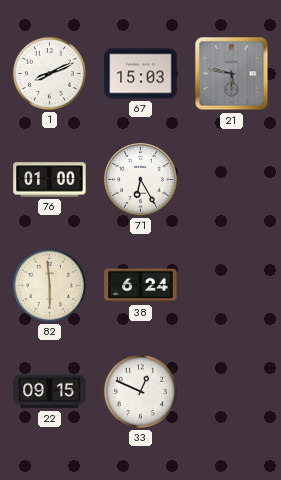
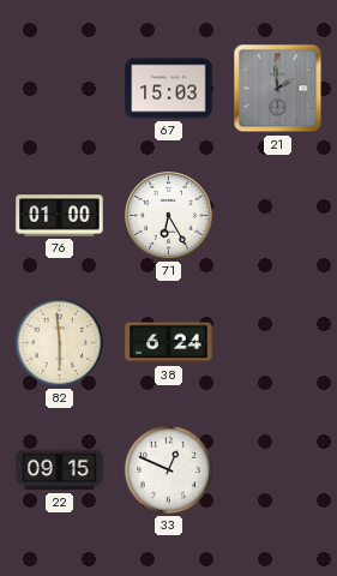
1: 8:11 -> none (49, 73)
21: 5:47 -> 1:59 (278, 89)
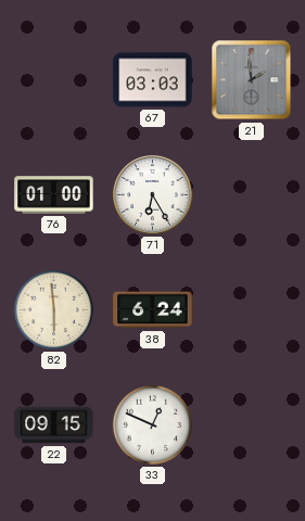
67: 15:03 -> 03:03 (153, 80)
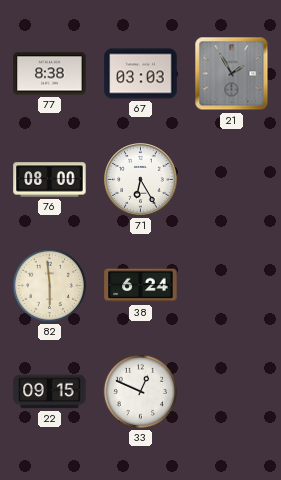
77: none -> 8:38 (50, 74)
21: 1:59 -> 1:55 (232, 74)
76: 01:00 -> 08:00 (50, 180)
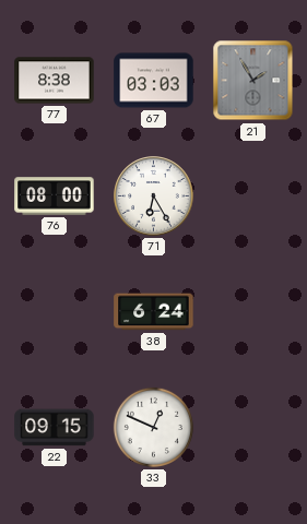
82: 5:59 -> none (49, 285)
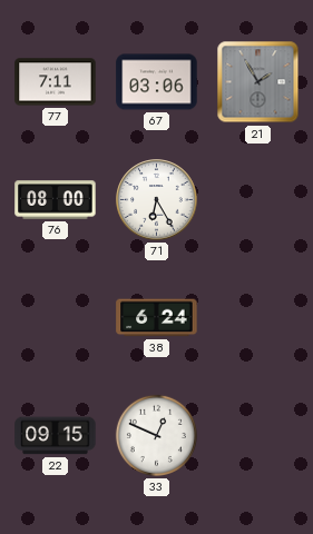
77: 8:38 -> 7:11 (56, 82)
67: 03:03 -> 03:06 (157, 82)
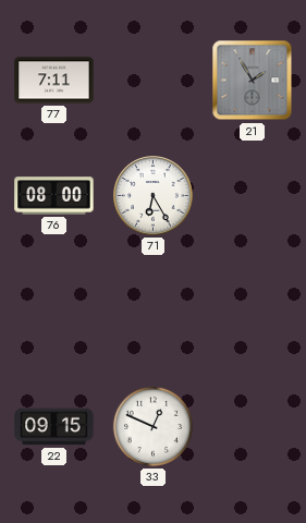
67: 03:06 -> none (157, 82)
38: 6:24 -> none (157, 318)
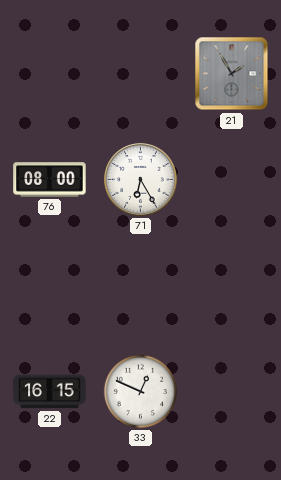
77: 7:11 -> none (54, 81)
22: 09:15 -> 16:15 (50, 392)
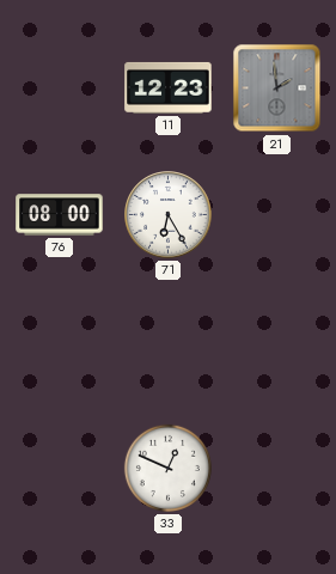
11: none -> 12:23 (169, 87)
21: 1:55 -> 1:59 (277, 88)
22: 16:15 -> none (50, 392)
